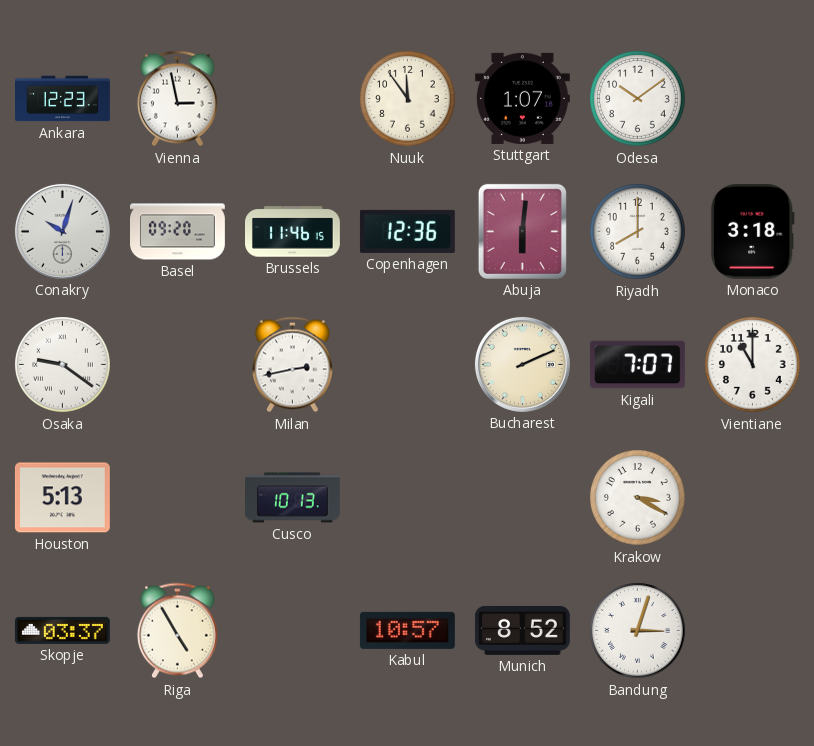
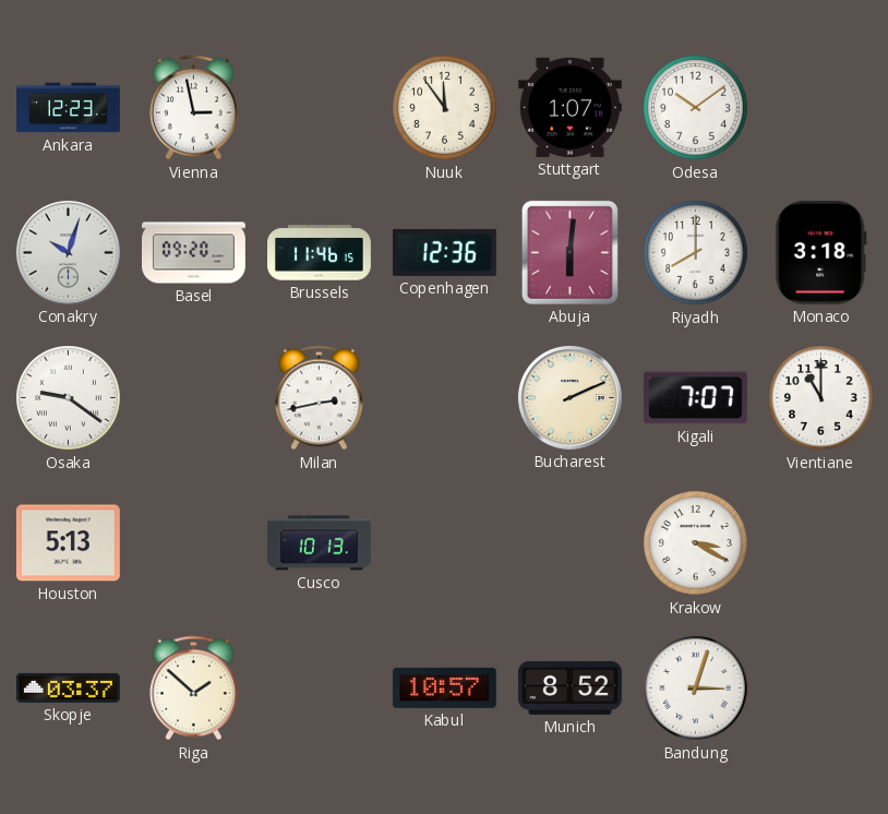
Riga: 4:55 -> 1:52 (193, 689)
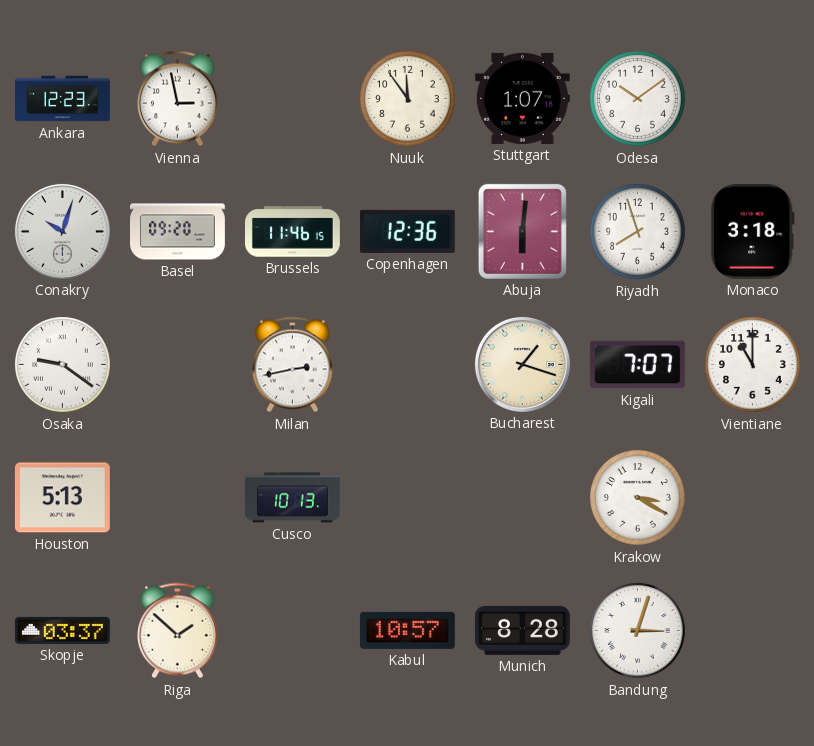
Riyadh: 8:00 -> 7:57 (638, 232)
Bucharest: 2:11 -> 1:18 (522, 364)
Munich: 8:52 -> 8:28 (522, 630)
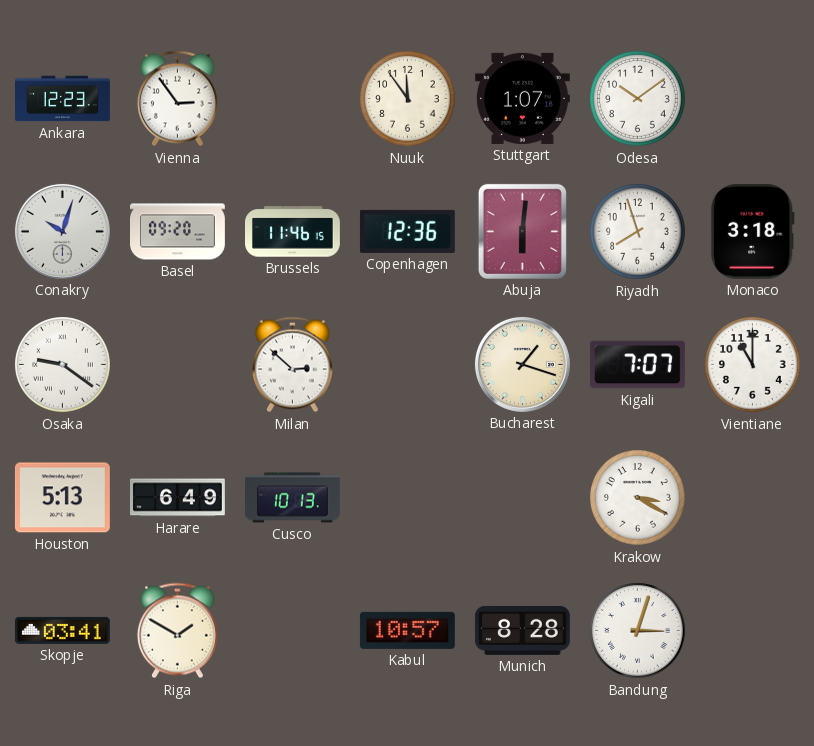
Vienna: 2:58 -> 2:54 (177, 99)
Milan: 2:43 -> 2:52 (292, 365)
Harare: none -> 6:49 (178, 498)
Skopje: 03:37 -> 03:41 (62, 630)
Riga: 1:52 -> 1:50 (177, 631)
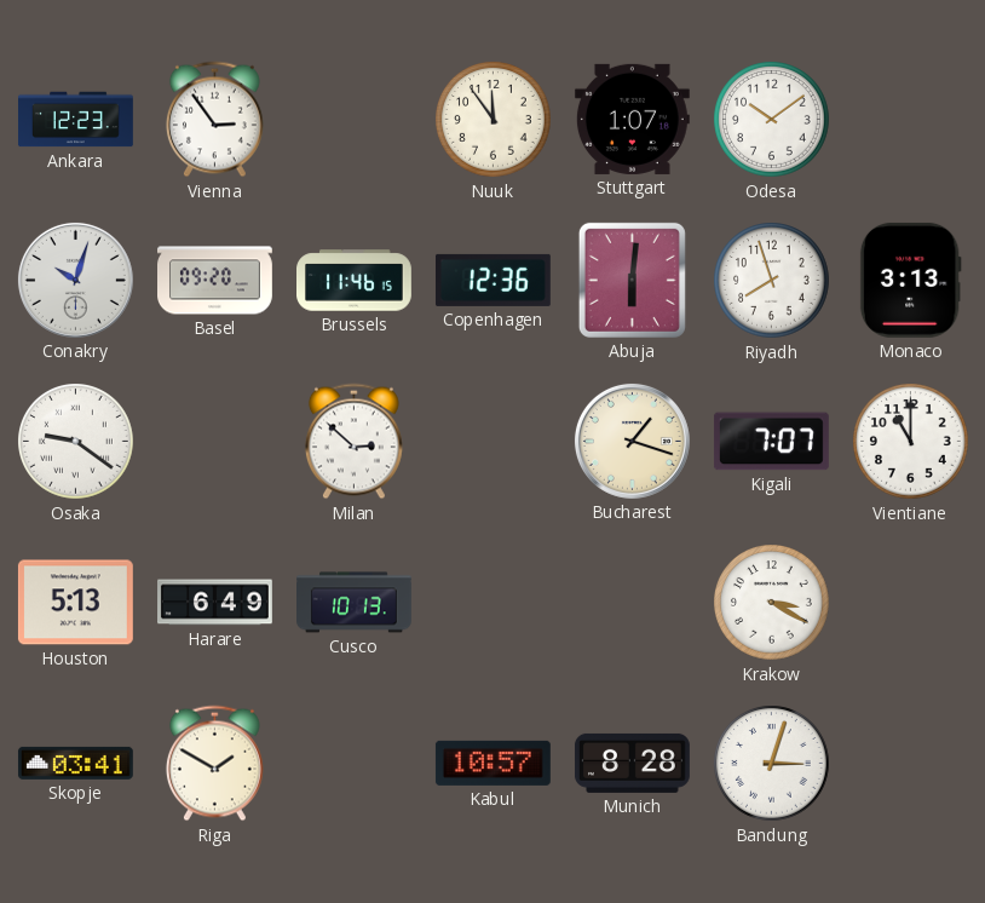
Monaco: 3:18 -> 3:13 (910, 280)
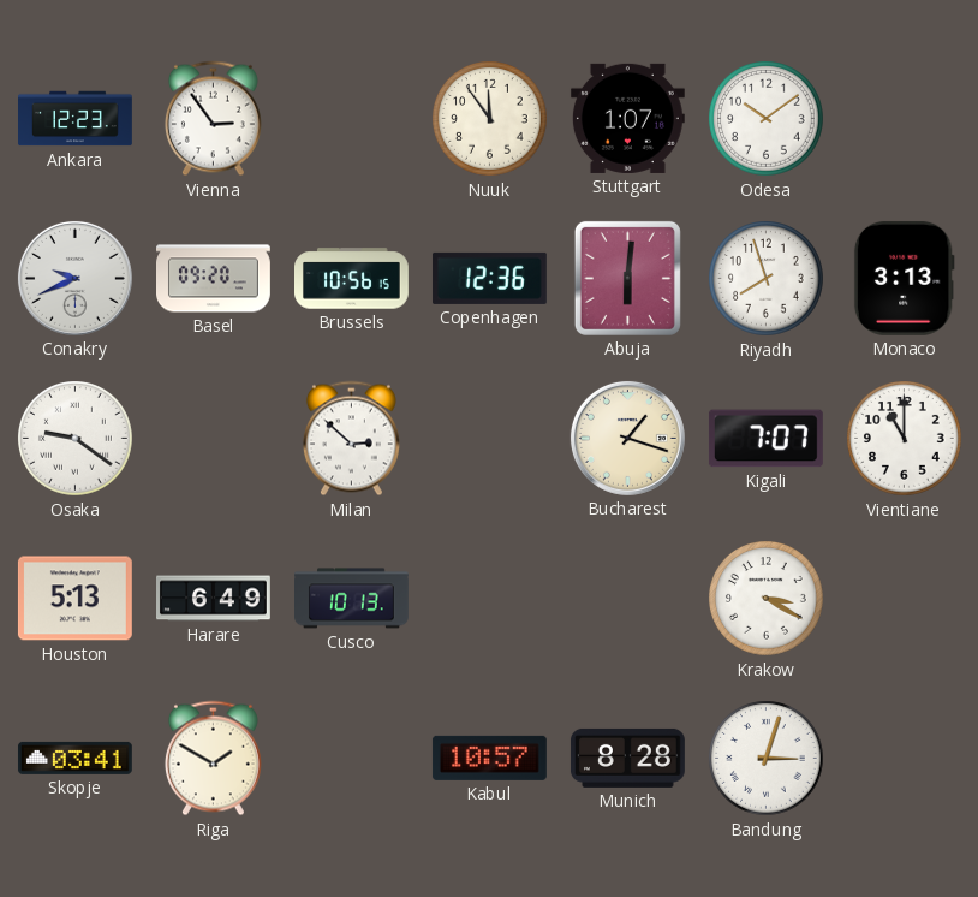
Conakry: 10:03 -> 9:41 (74, 278)
Brussels: 11:46 -> 10:56 (352, 279)
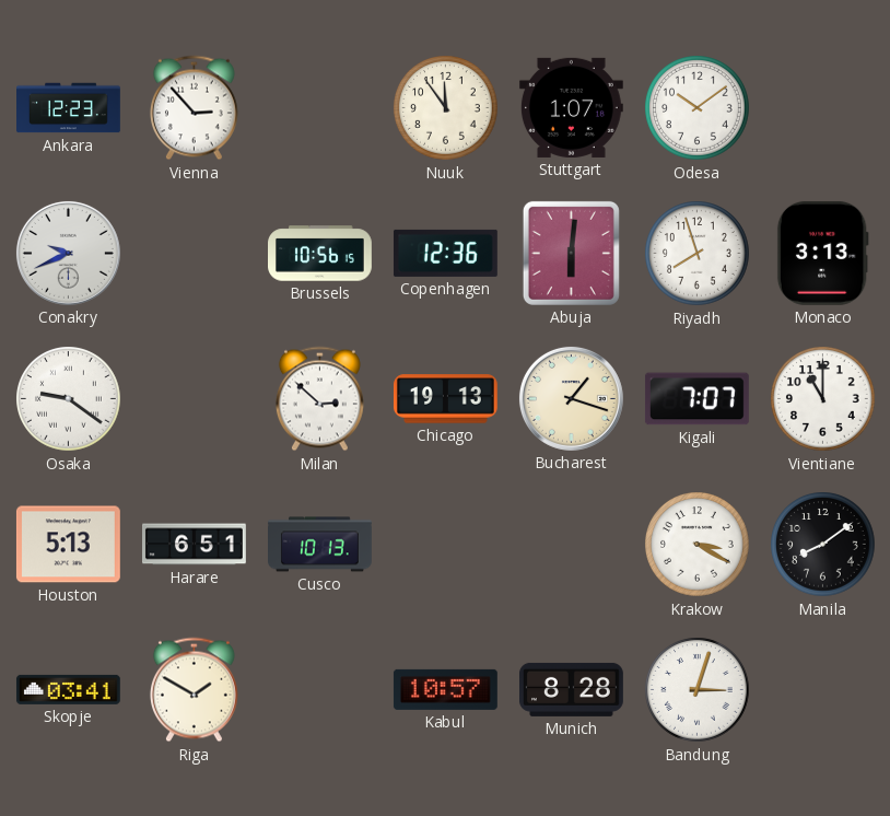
Vienna: 2:54 -> 2:53 (194, 108)
Basel: 09:20 -> none (214, 279)
Chicago: none -> 19:13 (445, 399)
Harare: 6:49 -> 6:51 (195, 545)
Manila: none -> 8:09 (823, 545)
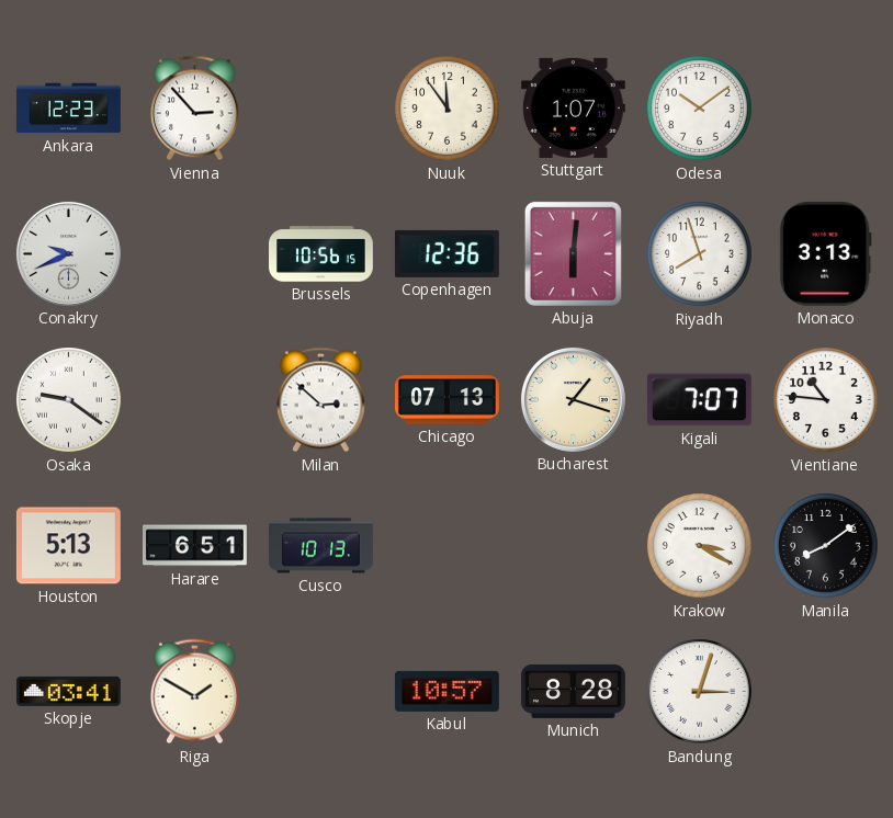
Chicago: 19:13 -> 07:13 (446, 400)
Vientiane: 11:00 -> 10:46 (826, 400)
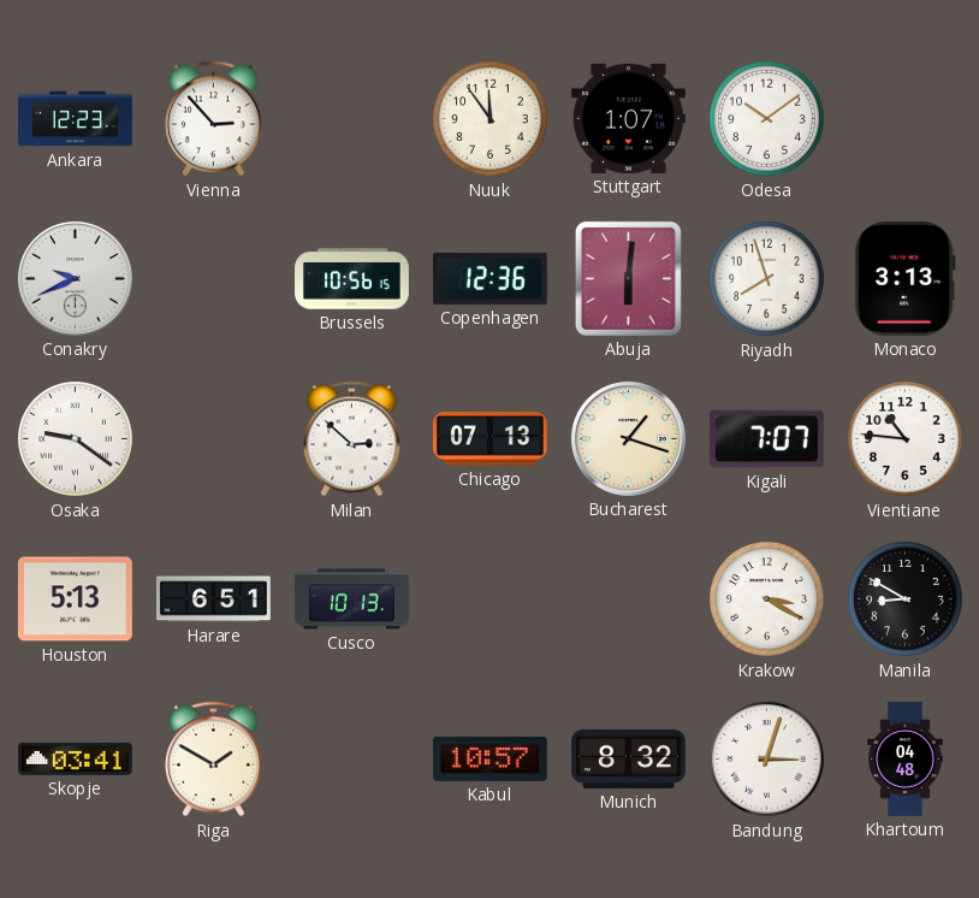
Manila: 8:09 -> 8:50 (906, 599)
Munich: 8:28 -> 8:32 (628, 758)
Khartoum: none -> 04:48 (906, 760)
